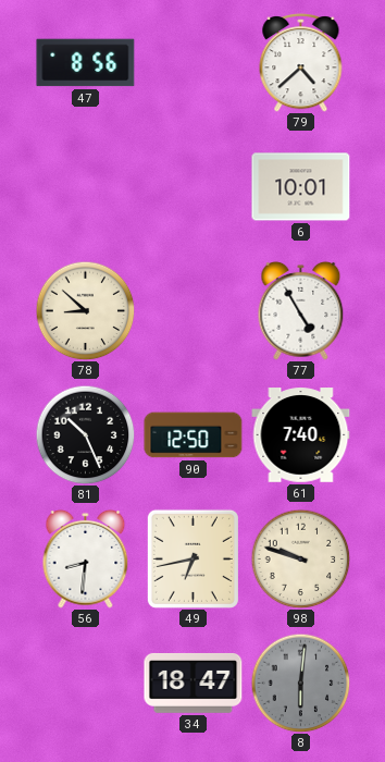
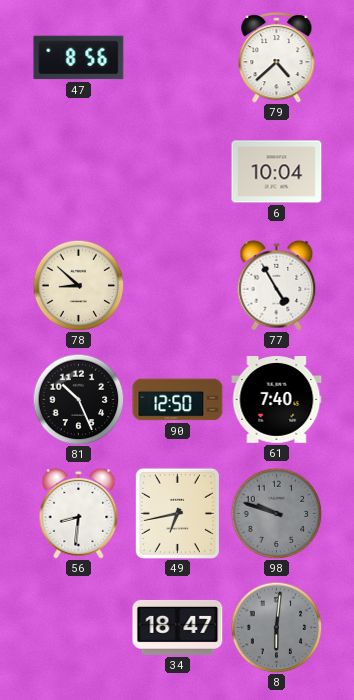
6: 10:01 -> 10:04 (277, 172)
98 dial: cream -> grey (276, 513)
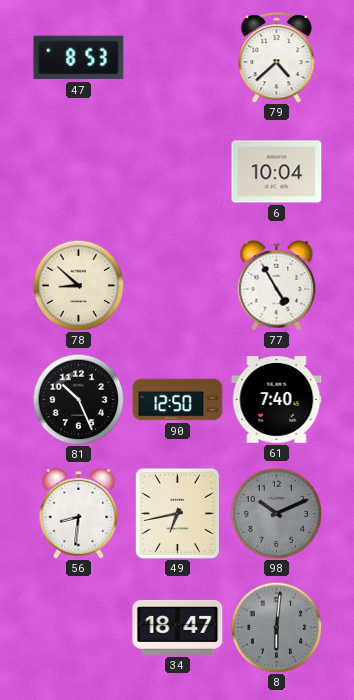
47: 8:56 -> 8:53 (79, 58)
98: 9:48 -> 10:11 (276, 513)
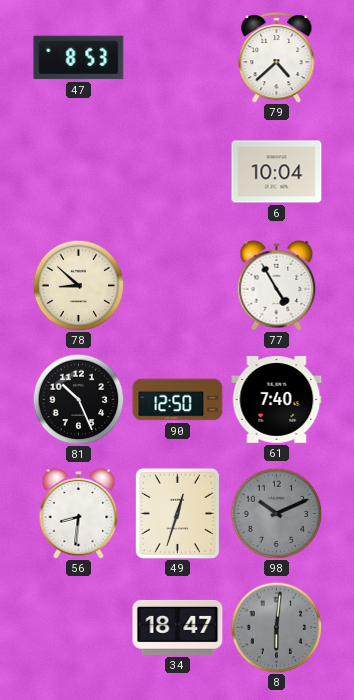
49: 6:43 -> 12:33 (177, 513)
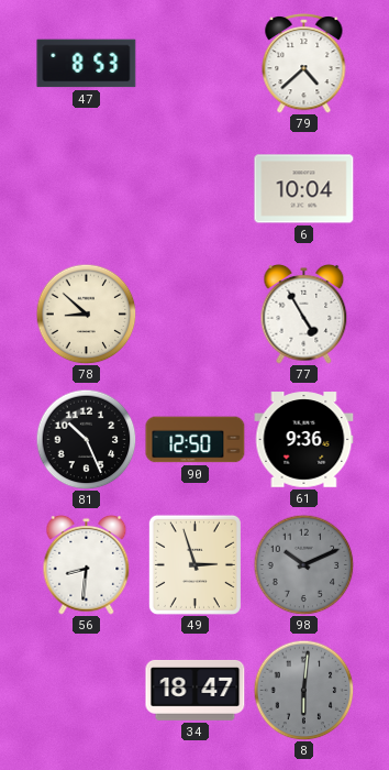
61: 7:40 -> 9:36 (304, 440)
49: 12:33 -> 2:57 (194, 564)
